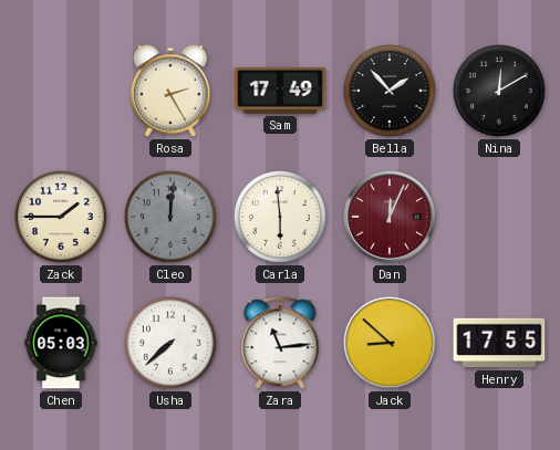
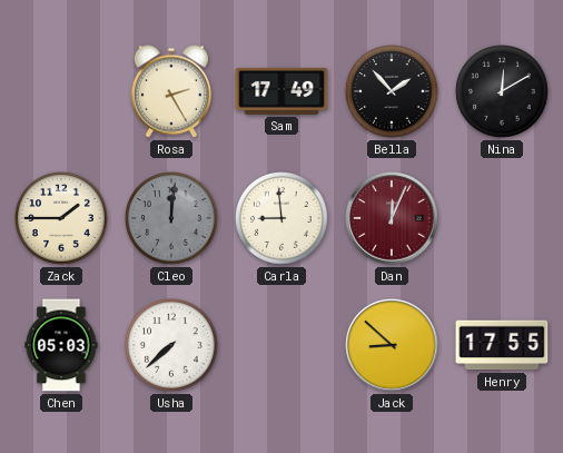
Carla: 5:59 -> 8:59 (281, 218)
Zara: 11:14 -> none (280, 343)
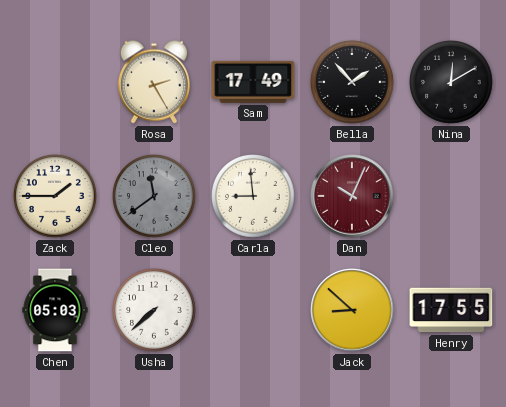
Cleo: 12:01 -> 11:39 (154, 196)
Dan: 12:04 -> 10:04 (352, 196)
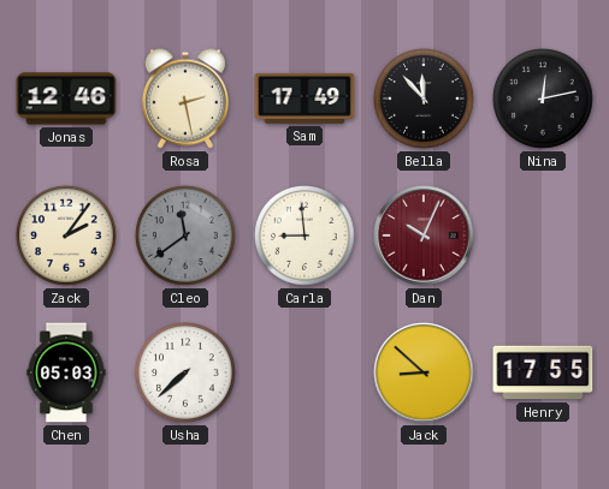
Jonas: none -> 12:46 (66, 99)
Rosa: 2:25 -> 2:28 (185, 99)
Bella: 1:53 -> 11:53 (424, 99)
Nina: 12:10 -> 12:13 (543, 99)
Zack: 1:45 -> 2:06 (66, 235)
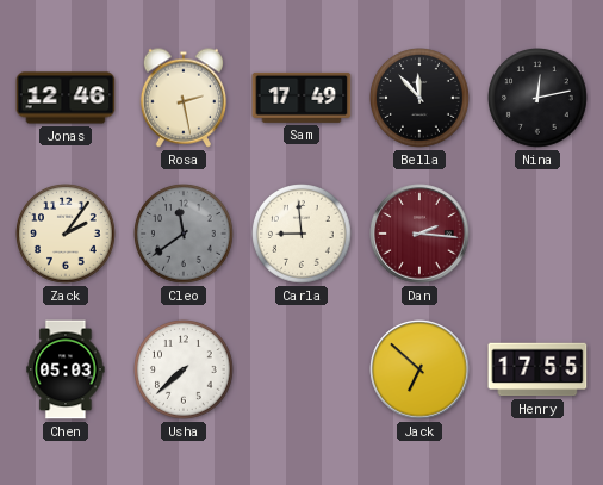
Dan: 10:04 -> 2:16 (419, 234)
Jack: 8:52 -> 6:52 (419, 369)
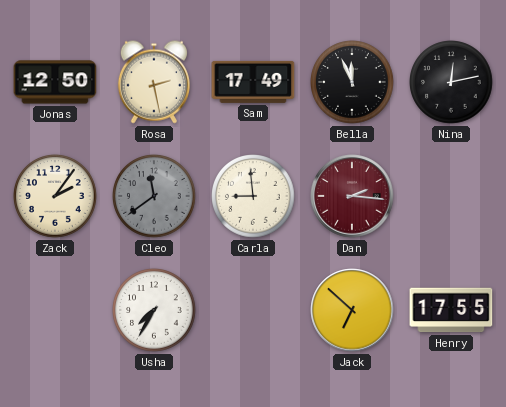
Jonas: 12:46 -> 12:50 (55, 82)
Bella: 11:53 -> 11:56 (352, 82)
Chen: 05:03 -> none (66, 369)
Usha: 7:38 -> 7:35 (154, 310)
